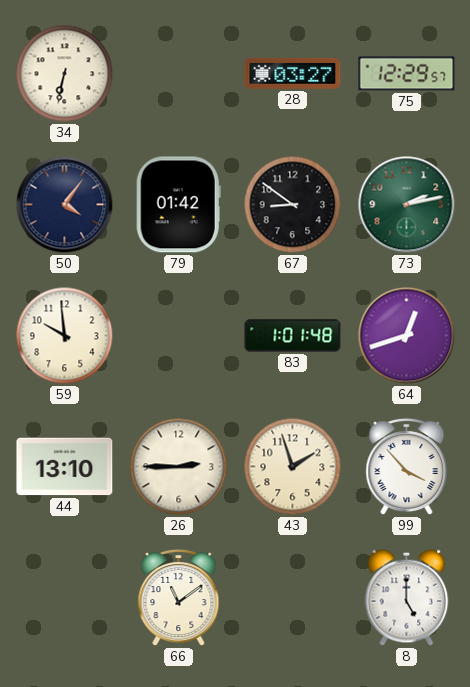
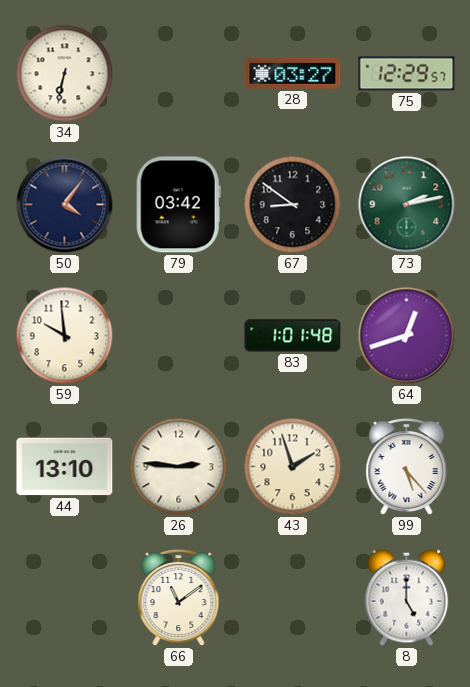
79: 01:42 -> 03:42 (178, 205)
26: 2:45 -> 2:46 (179, 467)
99: 3:53 -> 5:23 (407, 467)
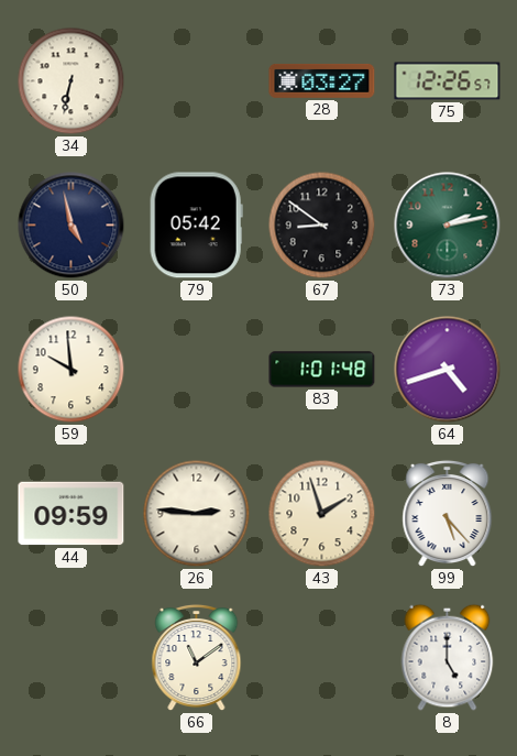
75: 12:29 -> 12:26 (448, 81)
50: 4:06 -> 4:58 (71, 226)
79: 03:42 -> 05:42 (196, 226)
64: 12:42 -> 4:42 (448, 370)
44: 13:10 -> 09:59 (71, 514)
